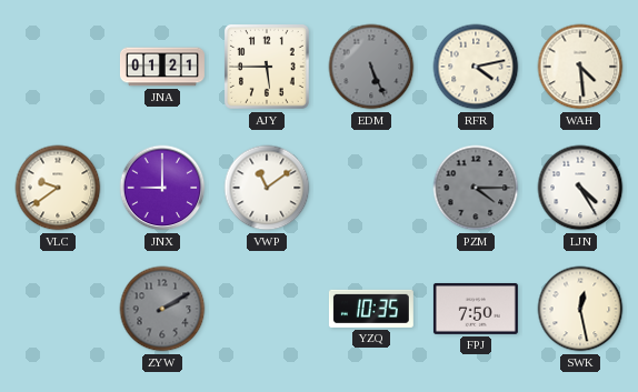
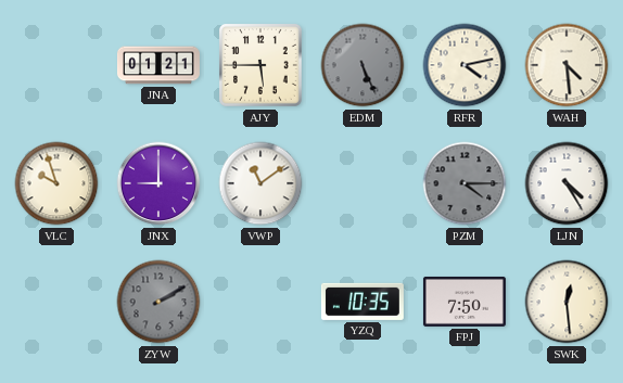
VLC: 9:39 -> 9:57 (56, 183)
SWK: 12:28 -> 12:29 (567, 302)
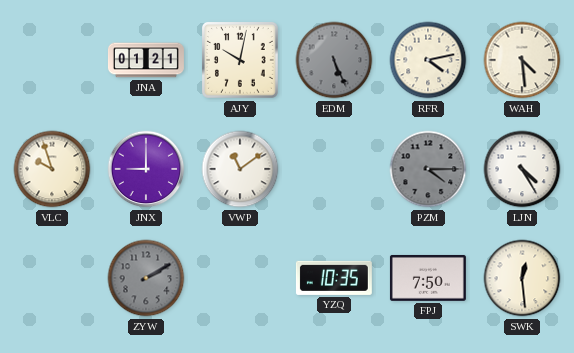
AJY: 5:45 -> 10:02 (241, 61)
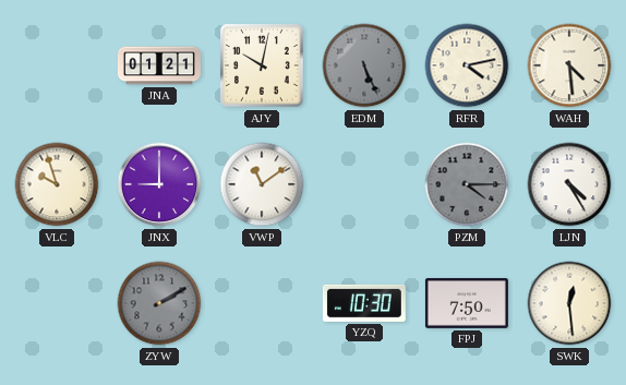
YZQ: 10:35 -> 10:30 (364, 303)
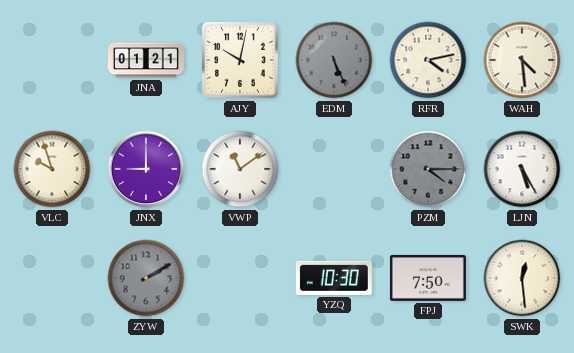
LJN: 4:25 -> 5:25 (522, 169)
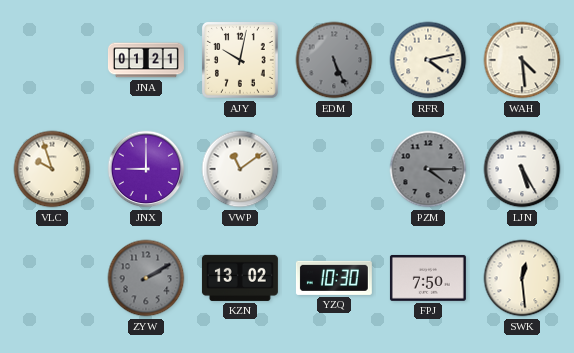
KZN: none -> 13:02 (240, 278)
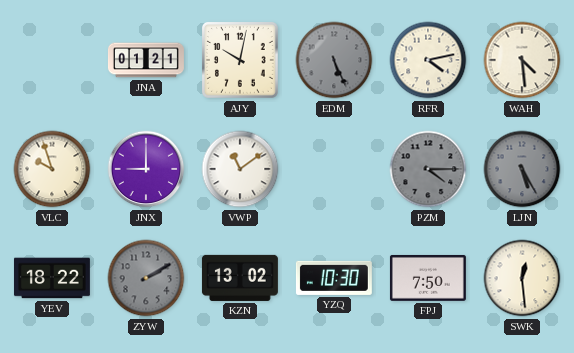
LJN dial: white -> grey (522, 169)
YEV: none -> 18:22 (52, 278)
